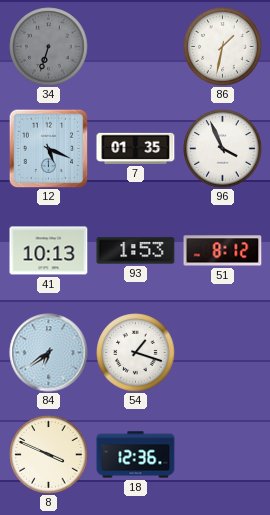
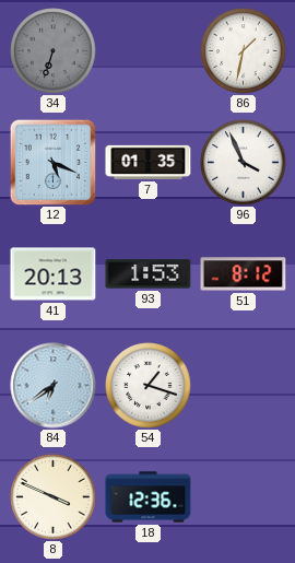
41: 10:13 -> 20:13 (54, 274)
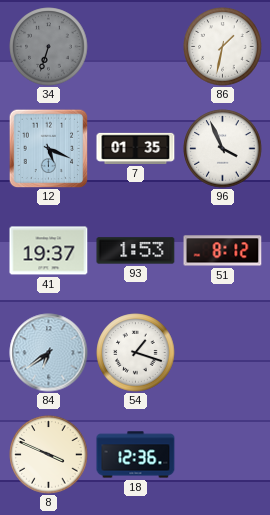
41: 20:13 -> 19:37 (49, 251)
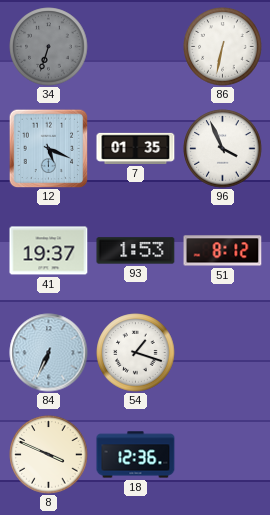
86: 1:32 -> 6:32 (223, 47)
84: 6:39 -> 6:34 (49, 353)
